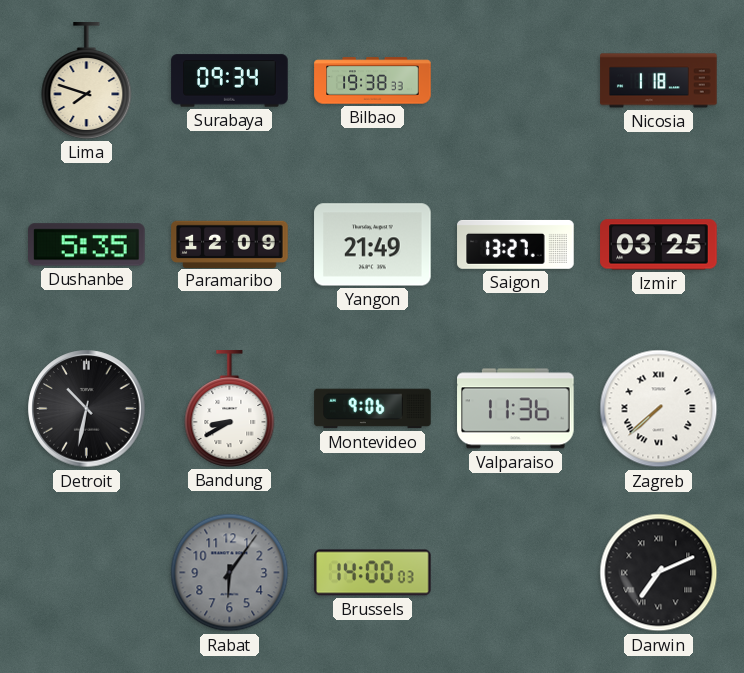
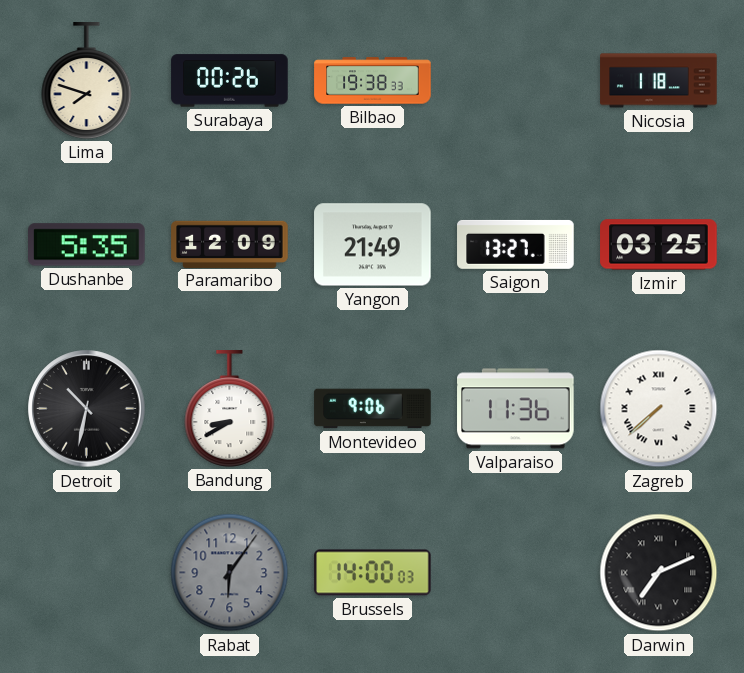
Surabaya: 09:34 -> 00:26 (230, 81)
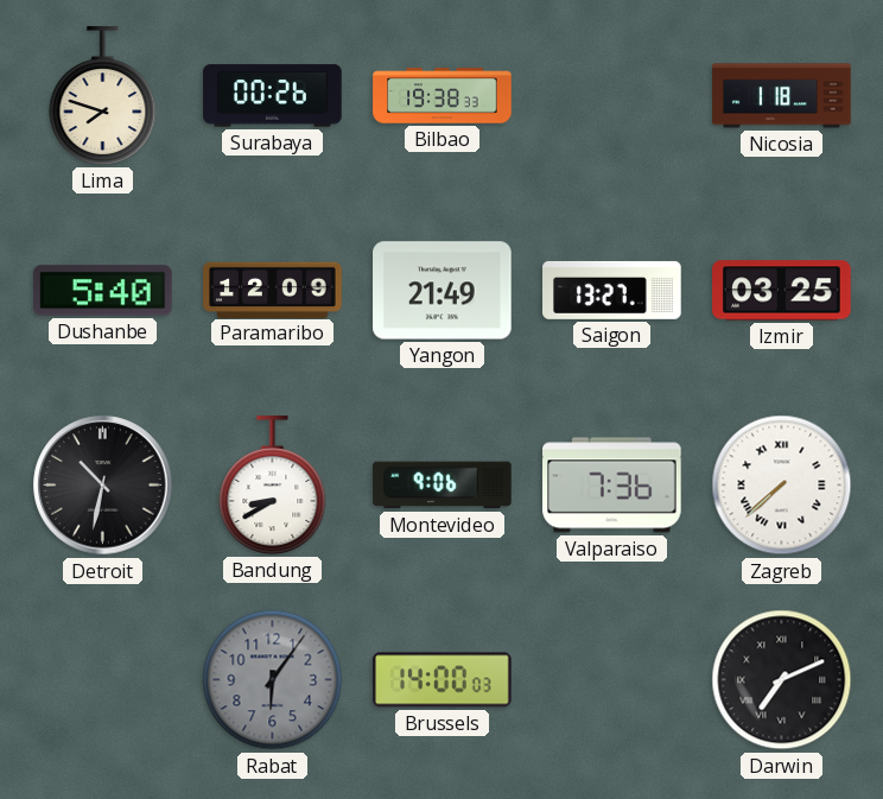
Dushanbe: 5:35 -> 5:40 (103, 291)
Valparaiso: 11:36 -> 7:36 (612, 486)
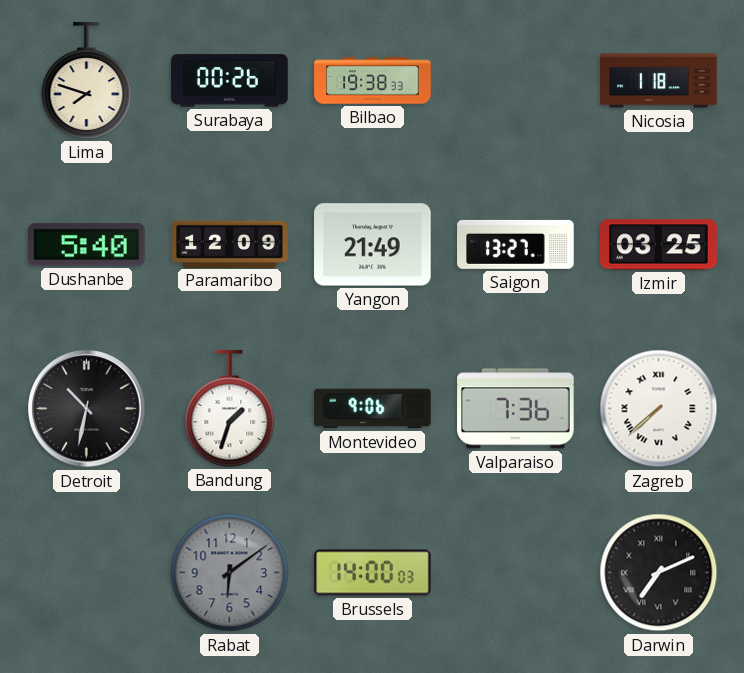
Bandung: 8:40 -> 1:33 (230, 409)
Rabat: 6:06 -> 6:09 (230, 573)
